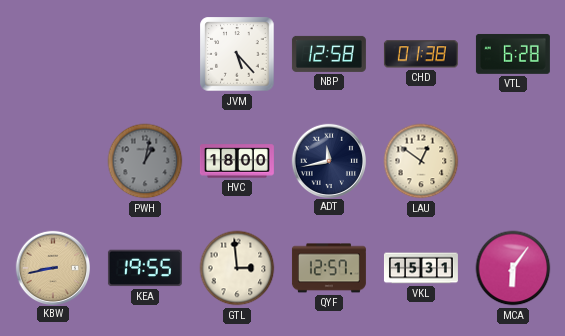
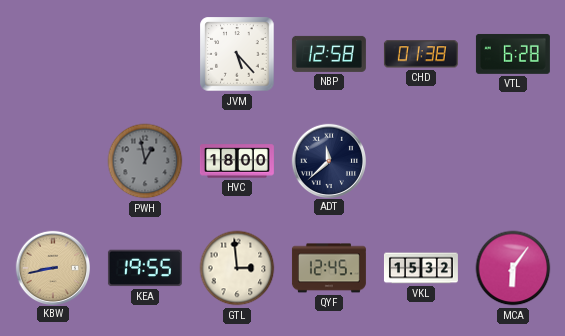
PWH: 1:02 -> 12:58 (145, 161)
ADT: 11:43 -> 11:38 (328, 160)
LAU: 12:51 -> none (421, 161)
QYF: 12:57 -> 12:45 (329, 268)
VKL: 15:31 -> 15:32 (421, 268)
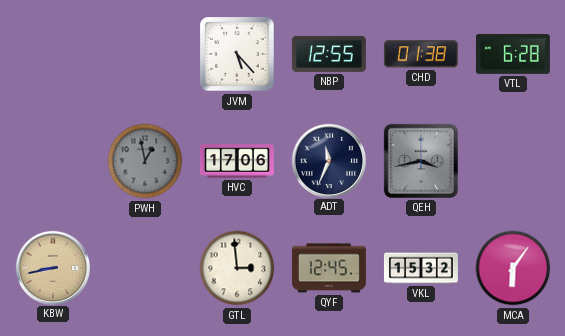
NBP: 12:58 -> 12:55 (329, 54)
HVC: 18:00 -> 17:06 (237, 161)
ADT: 11:38 -> 11:34 (328, 160)
QEH: none -> 3:43 (421, 161)
KEA: 19:55 -> none (145, 268)
